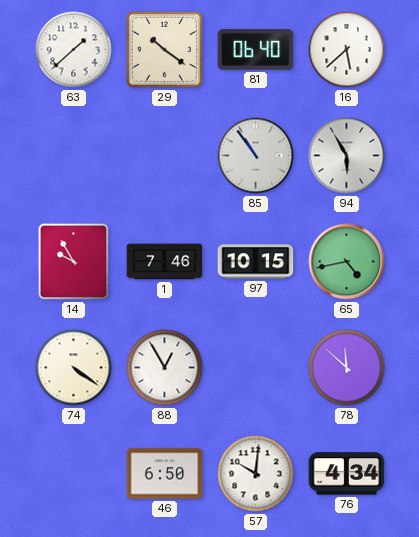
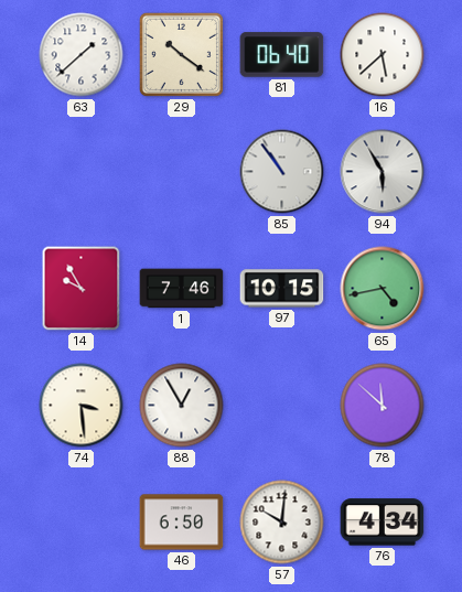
74: 4:21 -> 3:29 (82, 406)
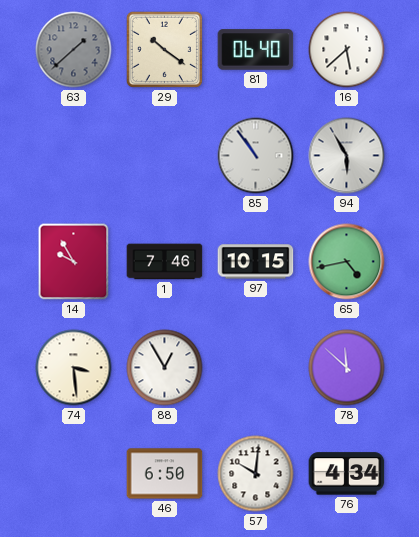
63 dial: white -> grey (74, 50)
